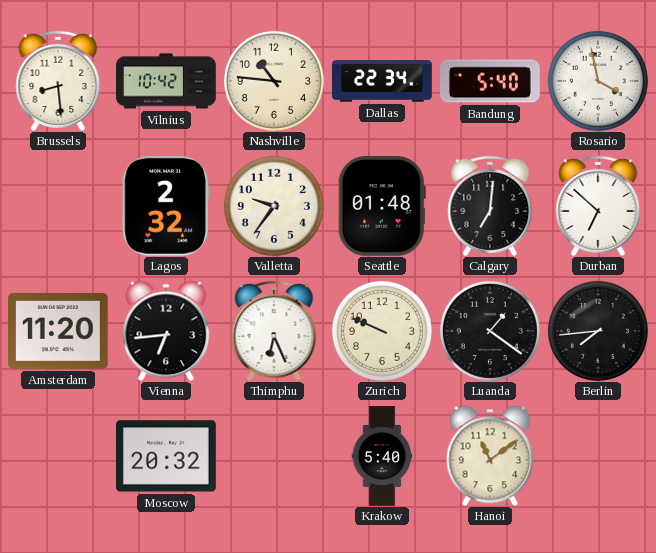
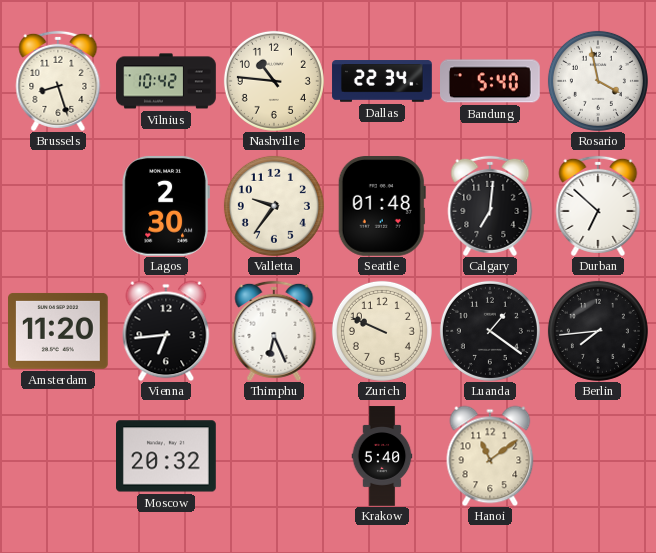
Brussels: 8:29 -> 8:27 (58, 81)
Lagos: 2:32 -> 2:30 (166, 206)
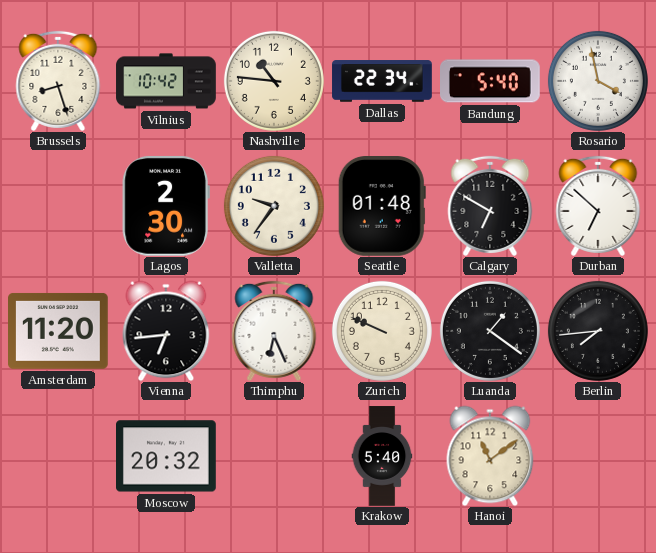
Calgary: 7:01 -> 6:50 (490, 206)
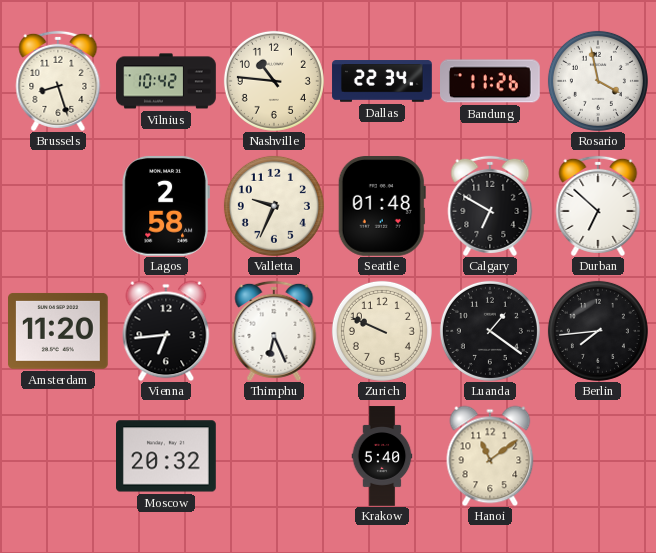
Bandung: 5:40 -> 11:26 (491, 81)
Lagos: 2:30 -> 2:58 (166, 206)
Valletta: 9:36 -> 9:34 (274, 206)
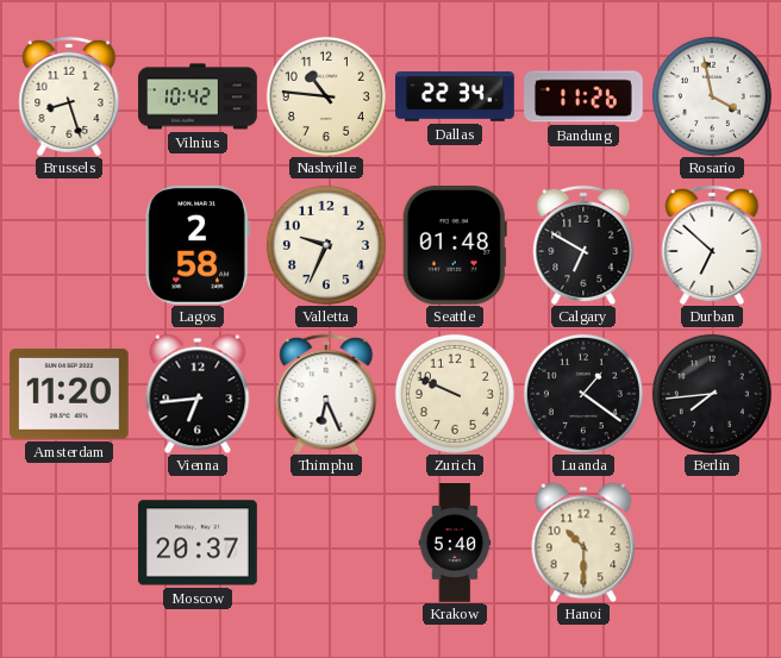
Moscow: 20:32 -> 20:37 (199, 543)
Hanoi: 11:09 -> 10:30 (583, 543)
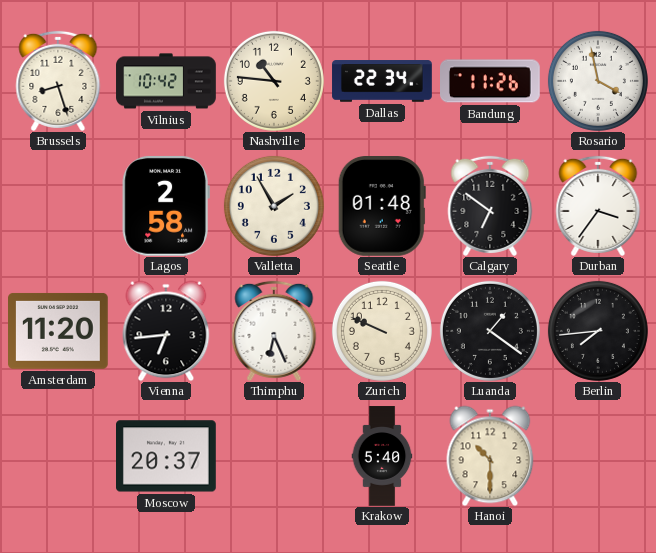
Valletta: 9:34 -> 1:55 (274, 206)
Calgary: 6:50 -> 6:51 (490, 206)
Durban: 6:52 -> 3:36 (598, 206)
